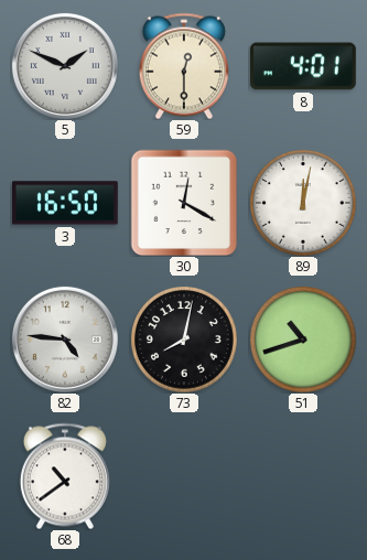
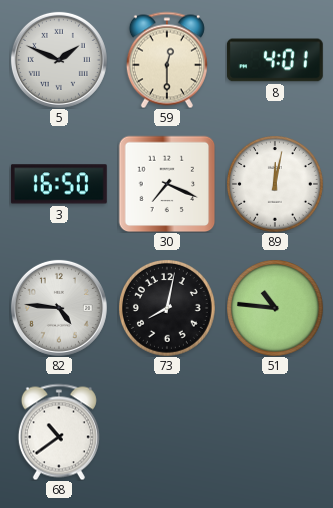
30: 12:20 -> 7:19 (167, 184)
51: 10:42 -> 10:46 (275, 308)
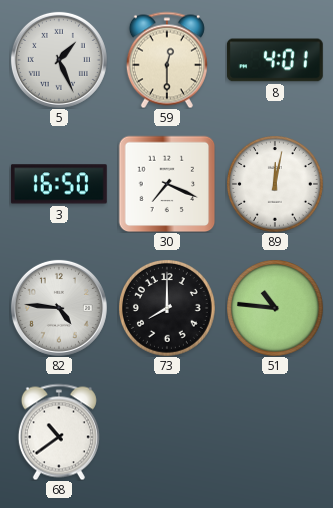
5: 1:49 -> 1:26 (59, 60)
73: 8:02 -> 8:00 (167, 308)
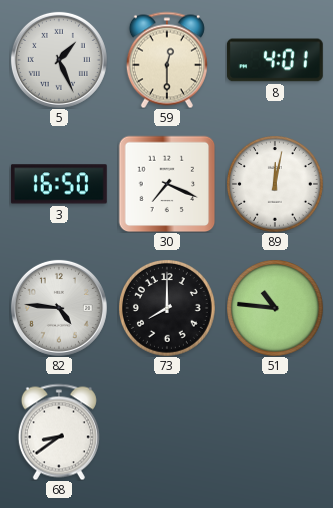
68: 10:39 -> 8:39 (59, 432)
